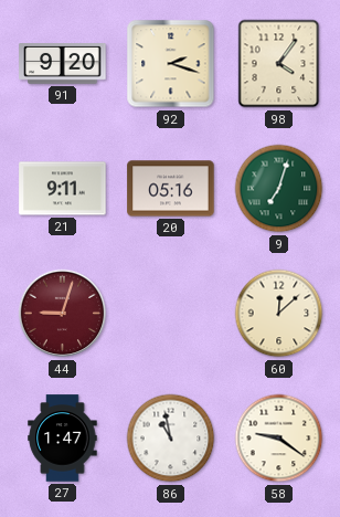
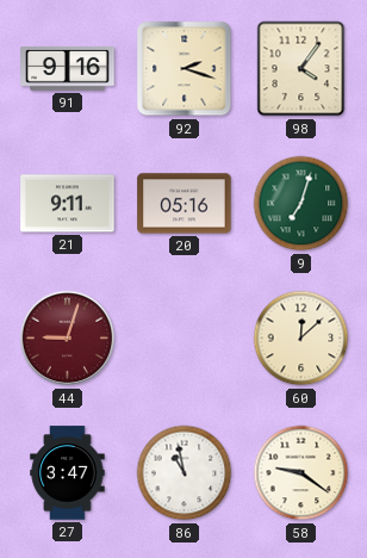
91: 9:20 -> 9:16 (68, 69)
27: 1:47 -> 3:47 (68, 473)
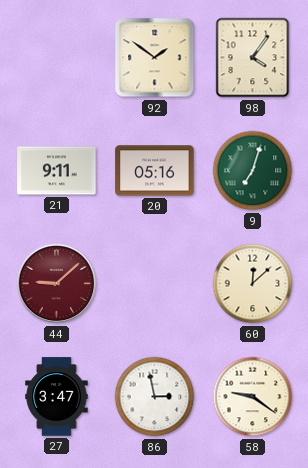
91: 9:16 -> none (68, 69)
92: 2:18 -> 1:51 (155, 58)
44: 9:03 -> 9:08 (57, 284)
86: 10:58 -> 2:58 (155, 397)
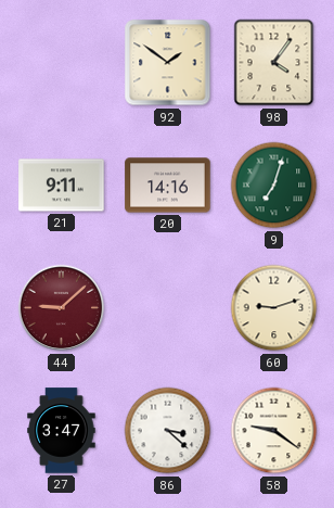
20: 05:16 -> 14:16 (168, 186)
60: 12:08 -> 9:12 (274, 308)
86: 2:58 -> 3:22 (168, 431)
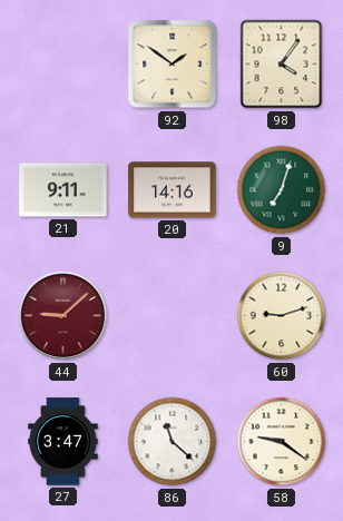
86: 3:22 -> 11:22 (173, 442)
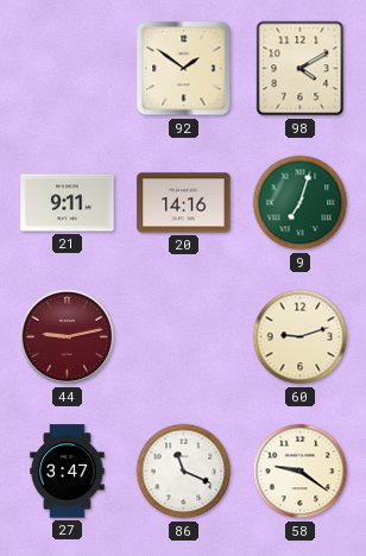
98: 4:06 -> 4:10 (301, 69)
44: 9:08 -> 9:13 (68, 337)
86: 11:22 -> 11:19 (184, 472)
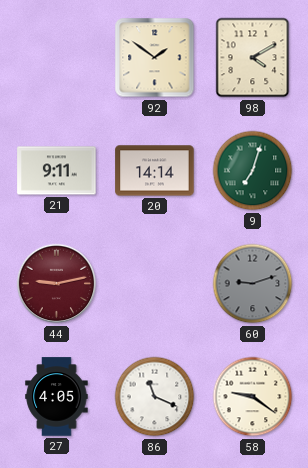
20: 14:16 -> 14:14 (155, 171)
60 dial: cream -> grey (253, 284)
27: 3:47 -> 4:05 (57, 397)
